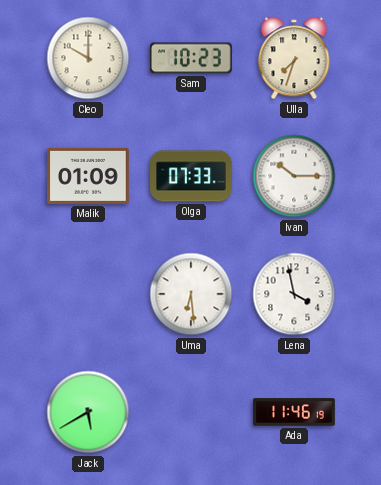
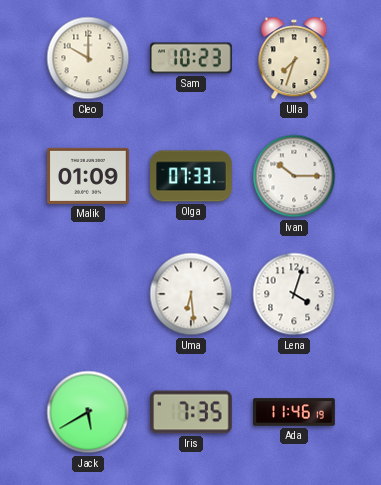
Lena: 3:58 -> 4:03 (294, 294)
Iris: none -> 7:35 (192, 412)
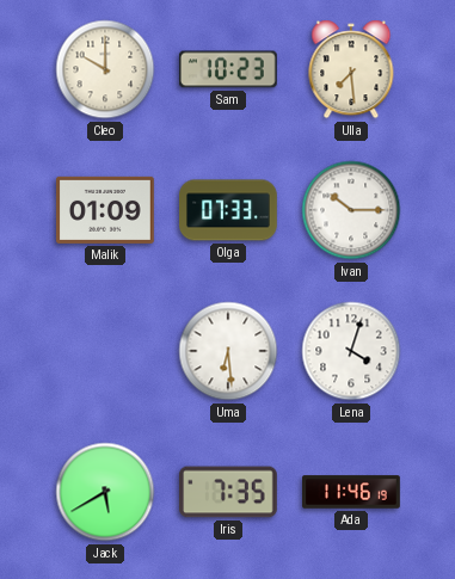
Ulla: 7:33 -> 7:29 (351, 69)
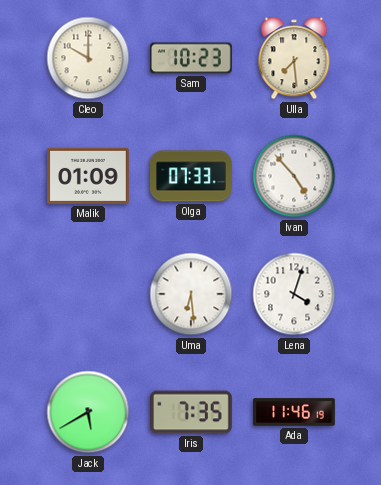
Ivan: 10:15 -> 4:53 (294, 176)
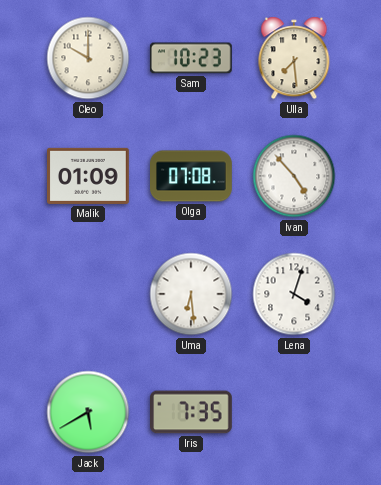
Olga: 07:33 -> 07:08 (192, 176)
Ada: 11:46 -> none (294, 412)
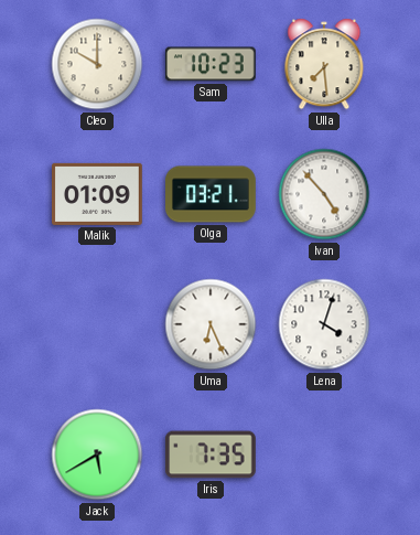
Olga: 07:08 -> 03:21 (212, 194)
Uma: 6:29 -> 6:26 (211, 324)
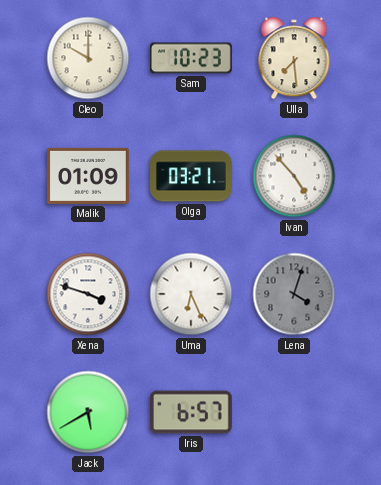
Xena: none -> 3:48 (88, 294)
Lena dial: white -> grey (294, 294)
Iris: 7:35 -> 6:57 (192, 412)
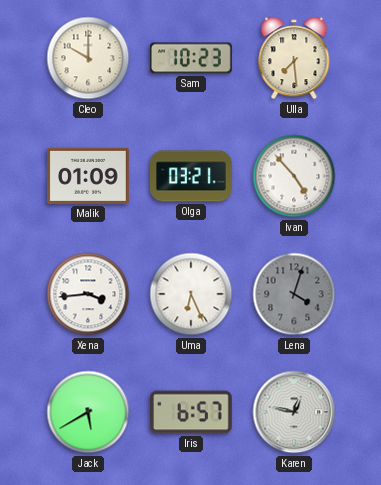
Xena: 3:48 -> 3:44 (88, 294)
Karen: none -> 12:47 (294, 412)
